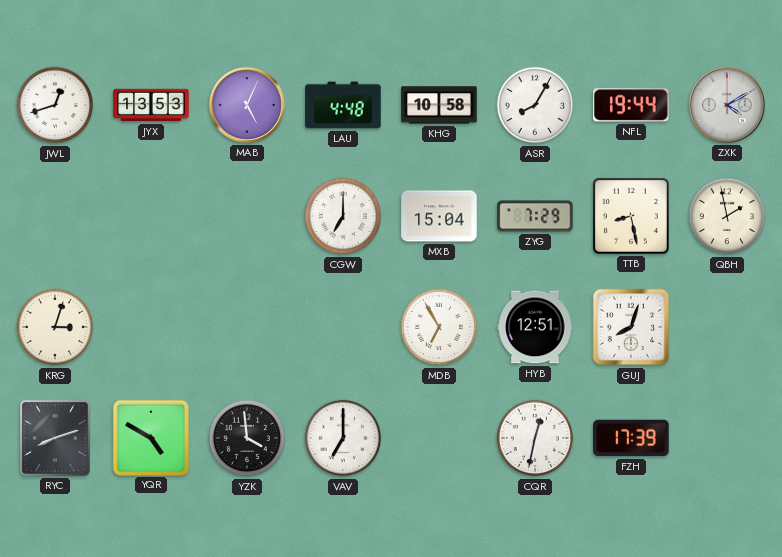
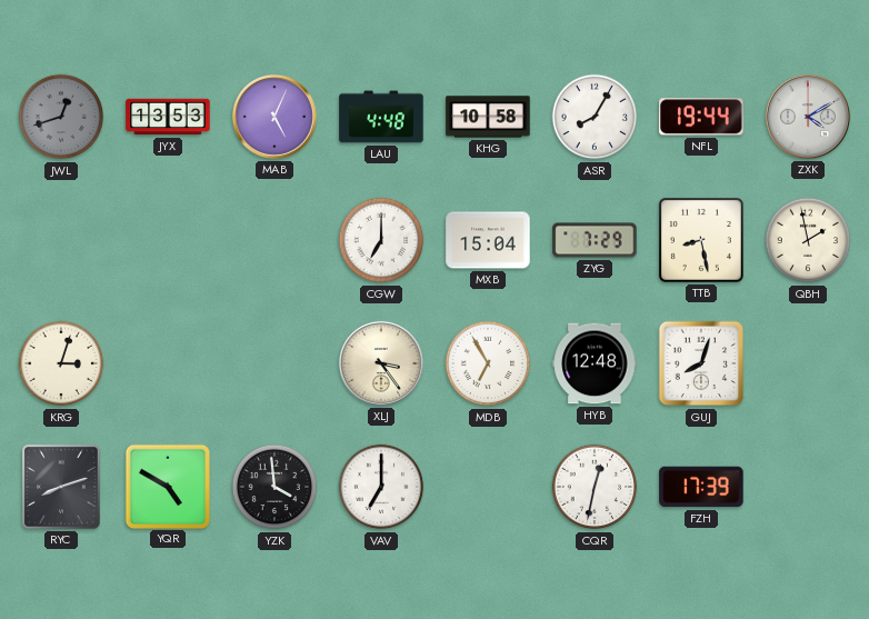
JWL dial: white -> grey (61, 117)
XLJ: none -> 3:24 (381, 363)
HYB: 12:51 -> 12:48 (595, 363)
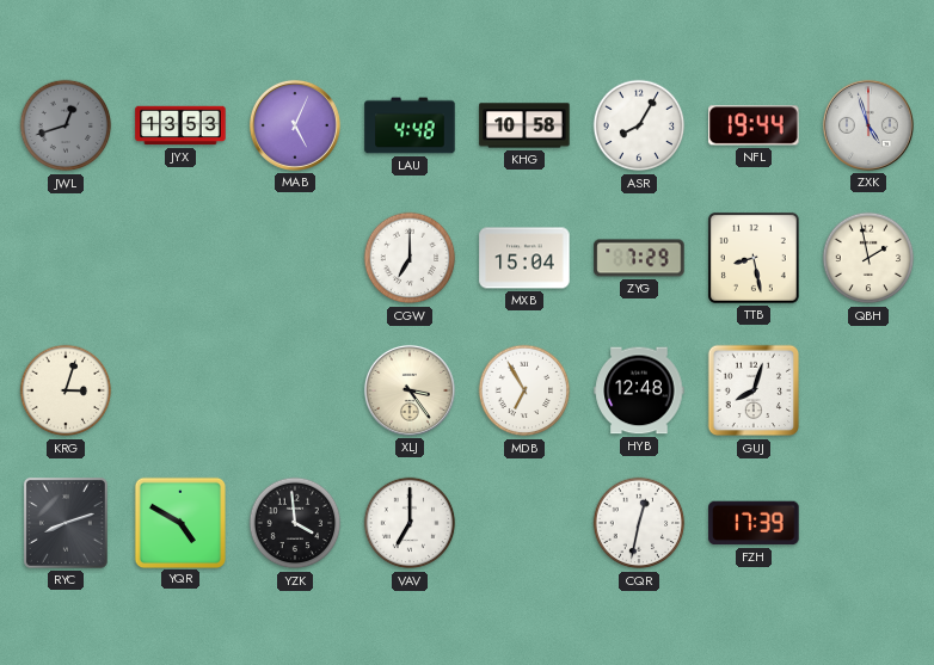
ZXK: 4:10 -> 4:57 (868, 125)
